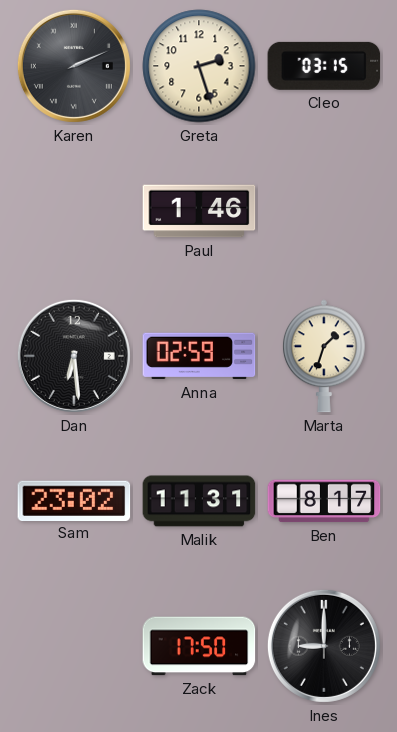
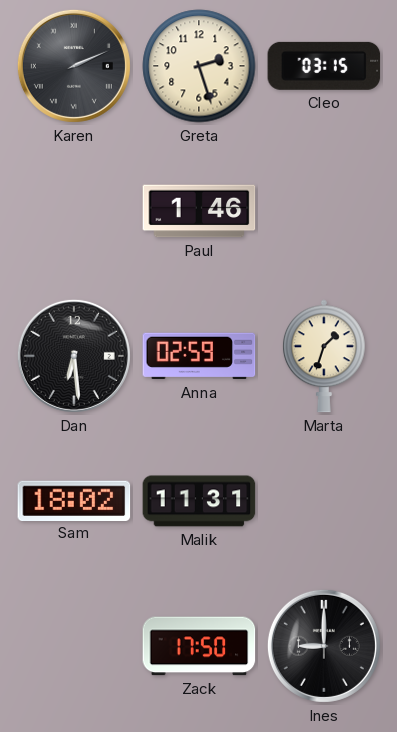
Sam: 23:02 -> 18:02 (74, 500)
Ben: 8:17 -> none (324, 501)
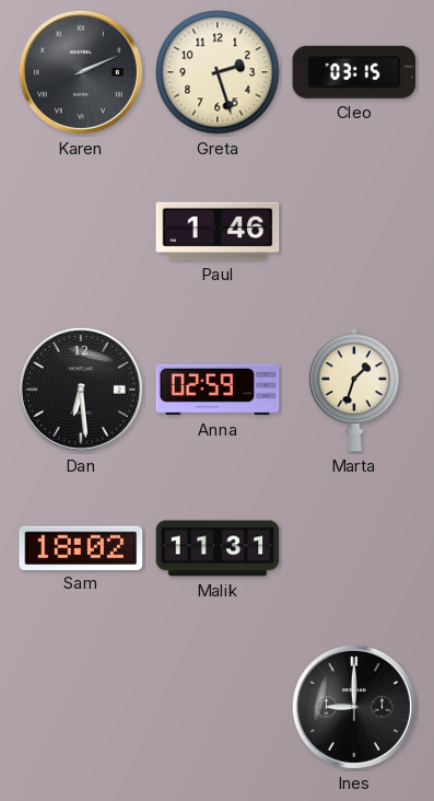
Zack: 17:50 -> none (199, 646)
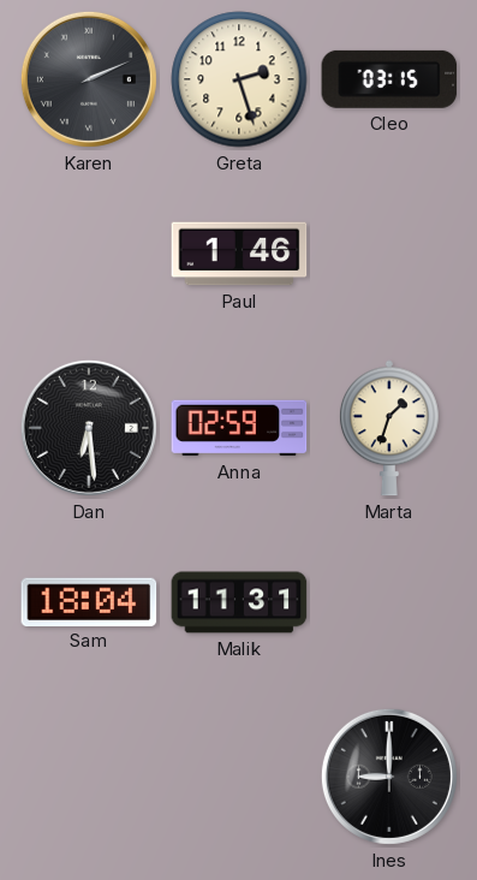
Sam: 18:02 -> 18:04 (89, 601)
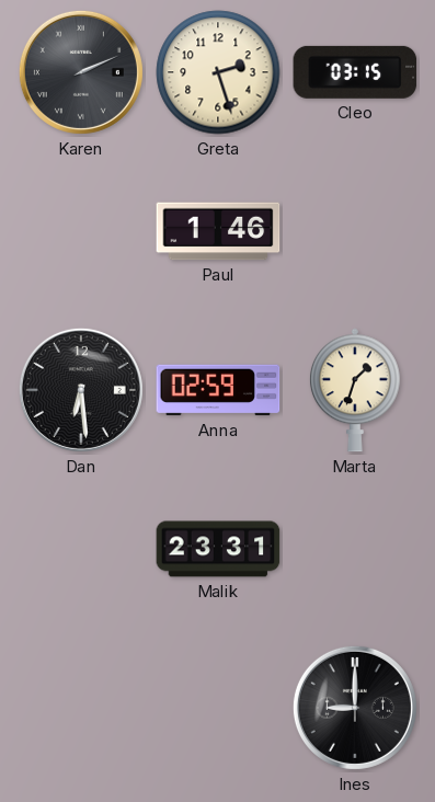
Sam: 18:04 -> none (89, 601)
Malik: 11:31 -> 23:31 (218, 549)
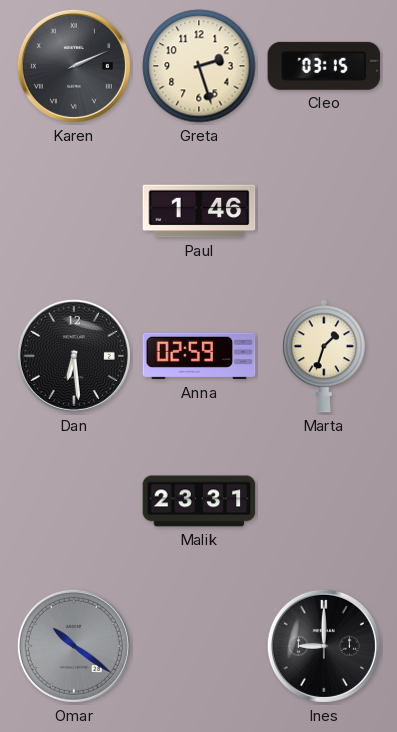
Omar: none -> 10:21 (74, 646)
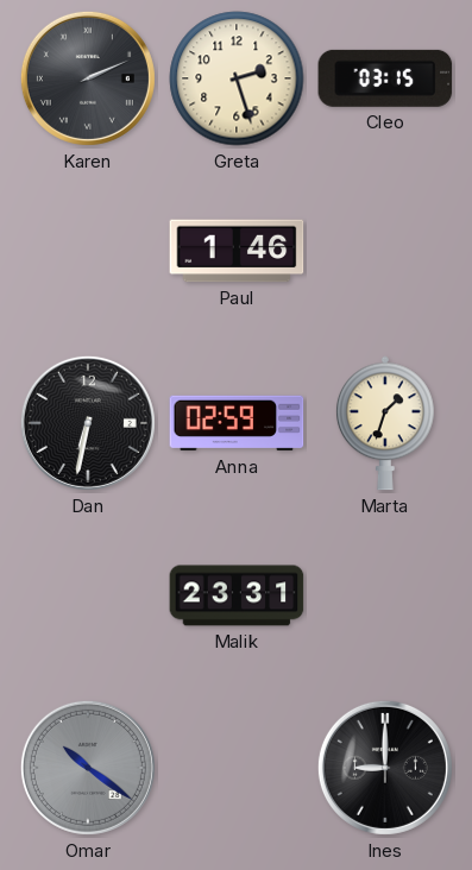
Dan: 6:29 -> 6:32 (88, 423)
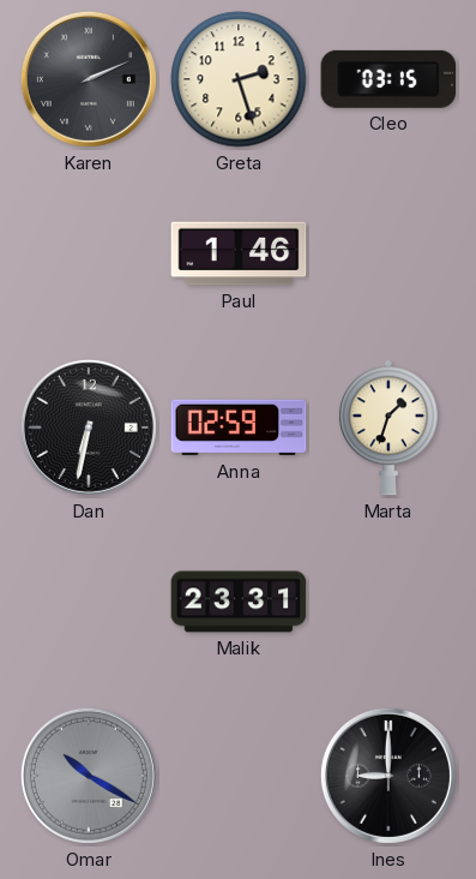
Omar: 10:21 -> 10:20 (89, 776)
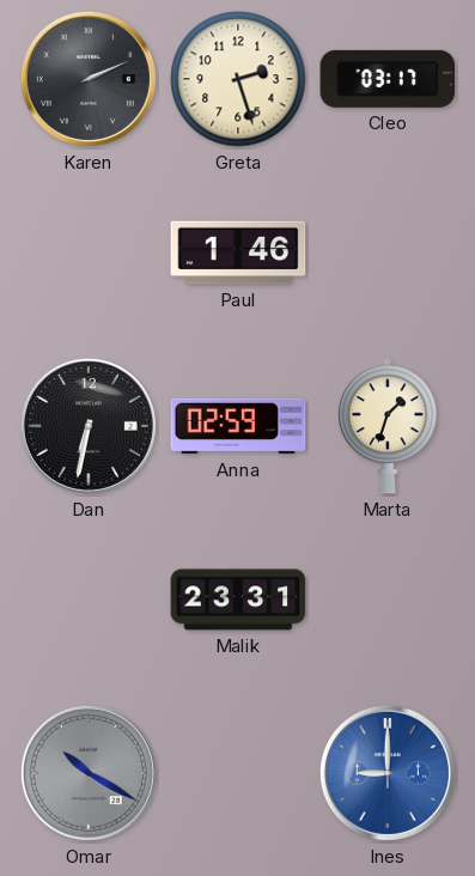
Cleo: 03:15 -> 03:17 (388, 79)
Ines dial: black -> blue (388, 773)
